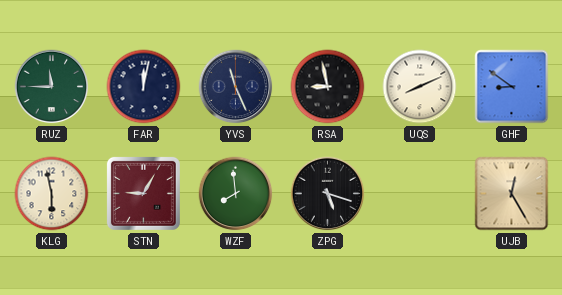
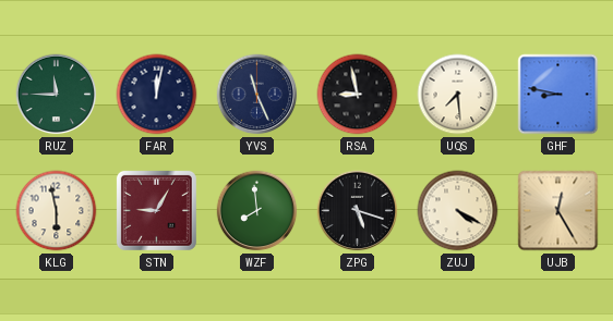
UQS: 8:11 -> 7:29 (458, 95)
GHF: 8:51 -> 8:47 (558, 95)
ZUJ: none -> 4:20 (458, 211)
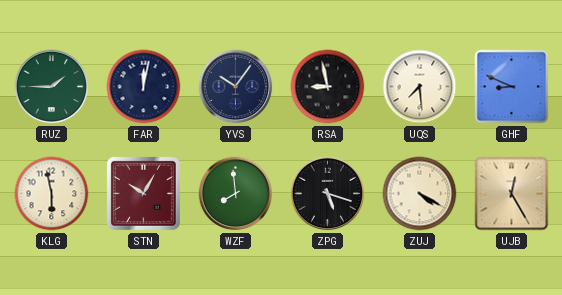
RUZ: 11:45 -> 1:45 (52, 87)
YVS: 11:26 -> 10:06 (236, 87)
GHF: 8:47 -> 8:49 (512, 87)
STN: 9:05 -> 10:05 (143, 193)
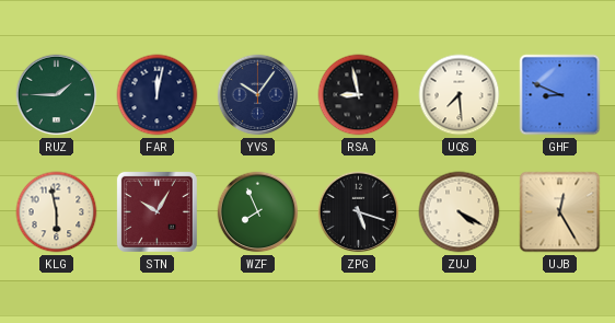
WZF: 7:59 -> 7:56 (258, 212)
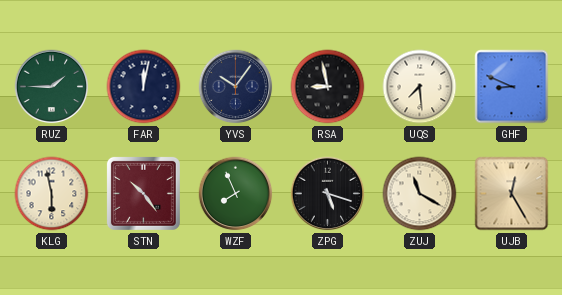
STN: 10:05 -> 10:24 (143, 193)
ZUJ: 4:20 -> 11:20 (420, 194)
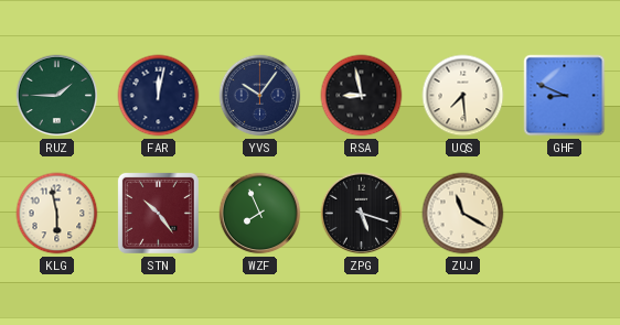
UJB: 12:25 -> none (512, 194)
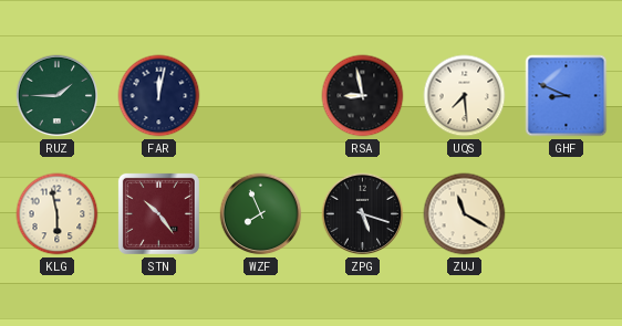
YVS: 10:06 -> none (260, 96)
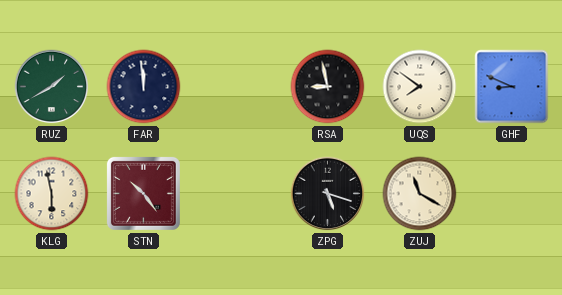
RUZ: 1:45 -> 1:40 (52, 87)
FAR: 12:02 -> 11:59 (144, 87)
UQS: 7:29 -> 7:51 (420, 87)
WZF: 7:56 -> none (261, 214)
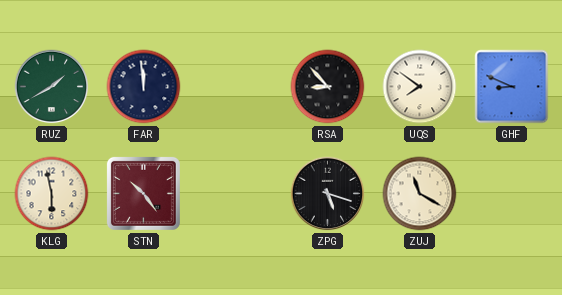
RSA: 8:58 -> 8:53 (328, 87)
